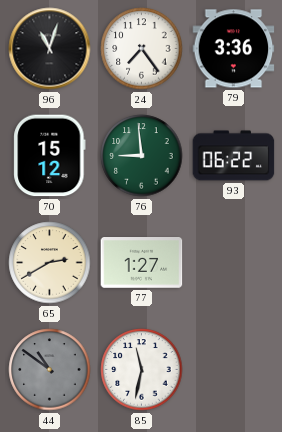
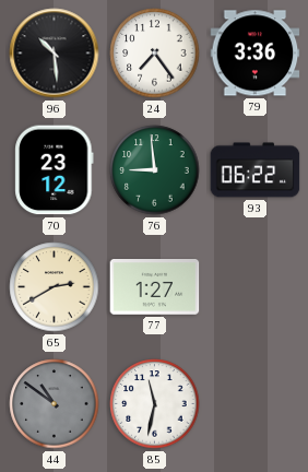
96: 11:03 -> 10:29 (55, 54)
70: 15:12 -> 23:12 (55, 170)
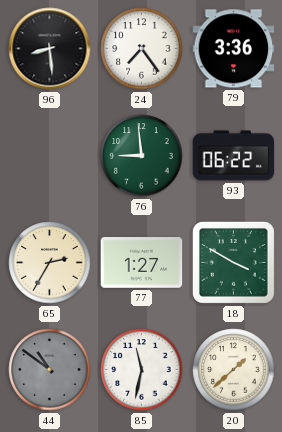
96: 10:29 -> 8:29 (50, 49)
70: 23:12 -> none (55, 170)
65: 2:40 -> 2:35 (50, 263)
18: none -> 3:50 (233, 262)
20: none -> 1:38 (234, 370)
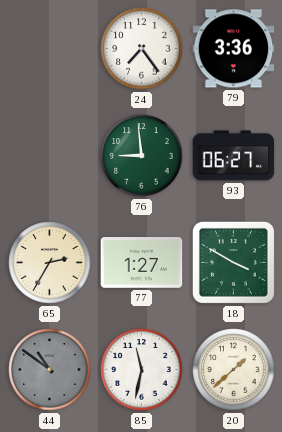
96: 8:29 -> none (50, 49)
93: 06:22 -> 06:27 (234, 156)
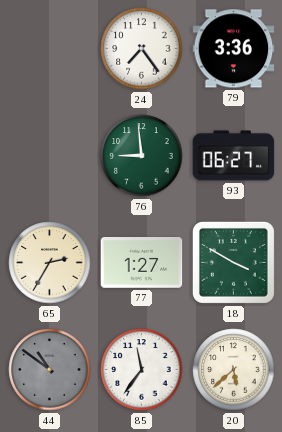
85: 11:32 -> 11:36 (142, 370)
20: 1:38 -> 5:38 (234, 370)
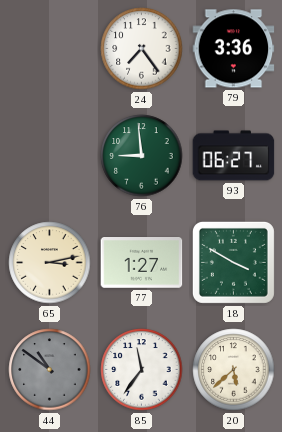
65: 2:35 -> 3:13 (50, 263)
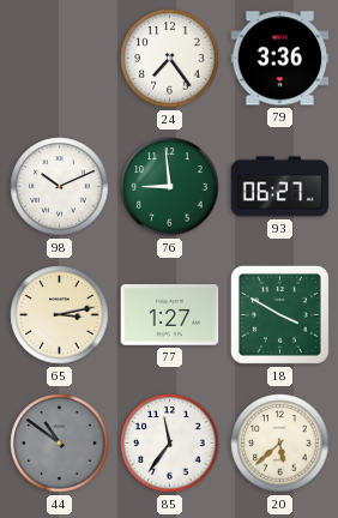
98: none -> 10:11 (60, 187)
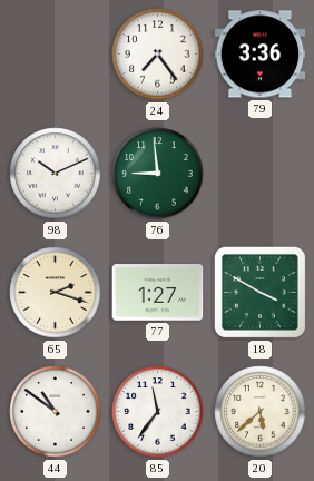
93: 06:27 -> none (280, 187)
65: 3:13 -> 2:18 (56, 293)
44 dial: grey -> white (56, 412)
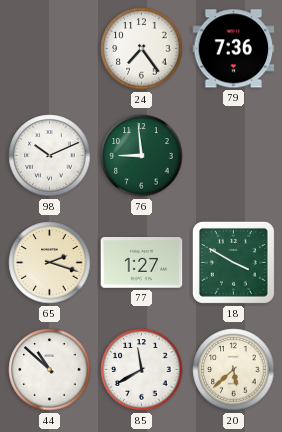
79: 3:36 -> 7:36 (234, 49)
44: 10:51 -> 10:52 (50, 370)
85: 11:36 -> 11:40 (142, 370)
